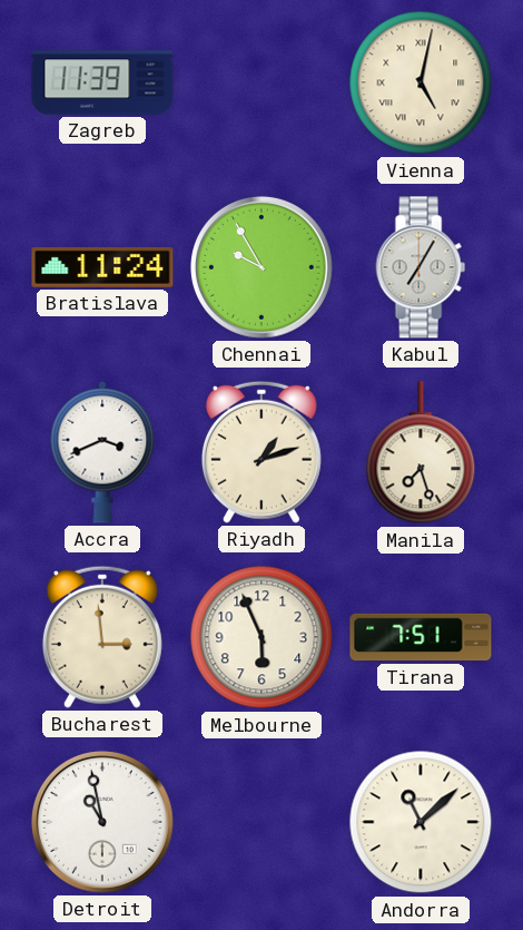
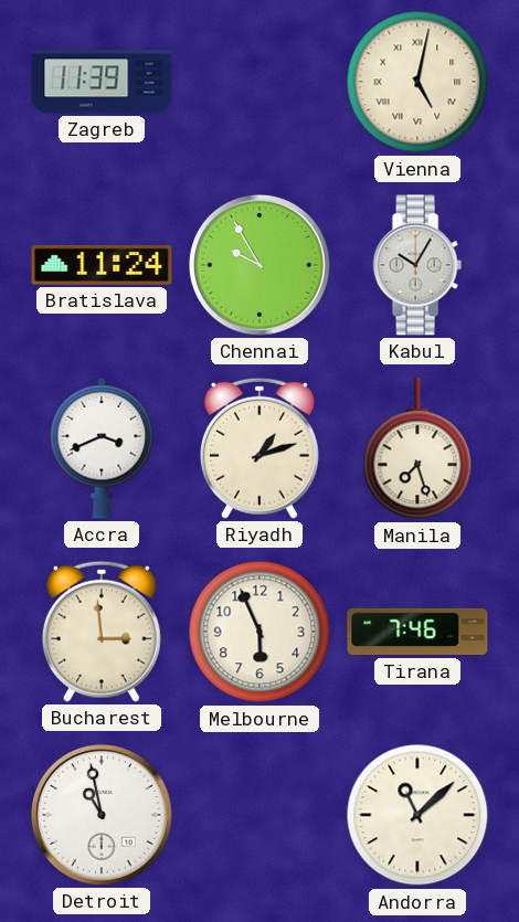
Kabul: 7:05 -> 10:05 (417, 265)
Tirana: 7:51 -> 7:46 (417, 632)
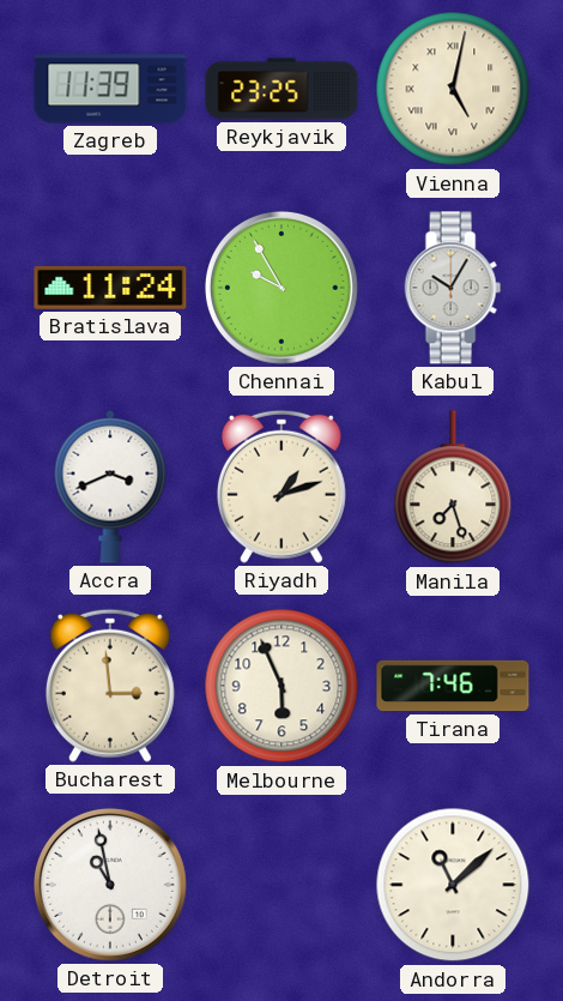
Reykjavik: none -> 23:25 (281, 89)
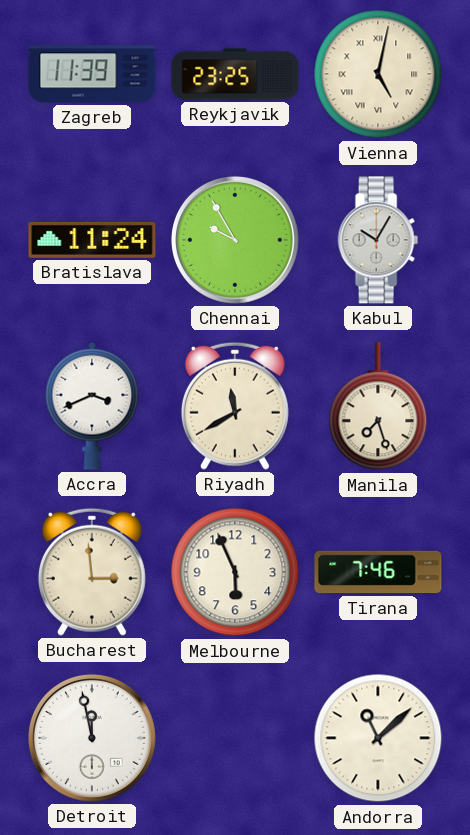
Riyadh: 1:12 -> 11:40 (235, 406)
Detroit: 10:58 -> 11:58 (92, 738)
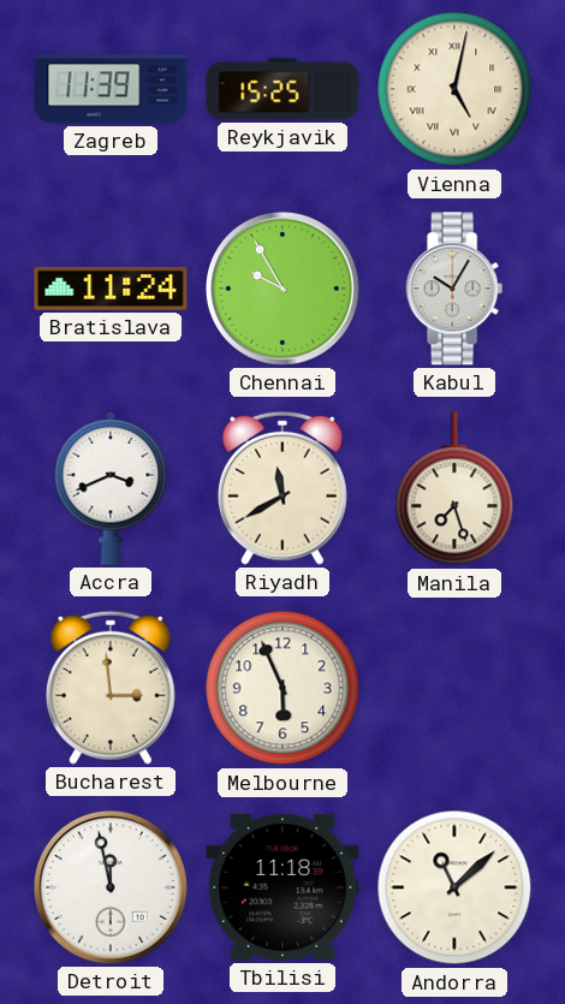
Reykjavik: 23:25 -> 15:25 (282, 89)
Tirana: 7:46 -> none (378, 572)
Tbilisi: none -> 11:18 (282, 887)
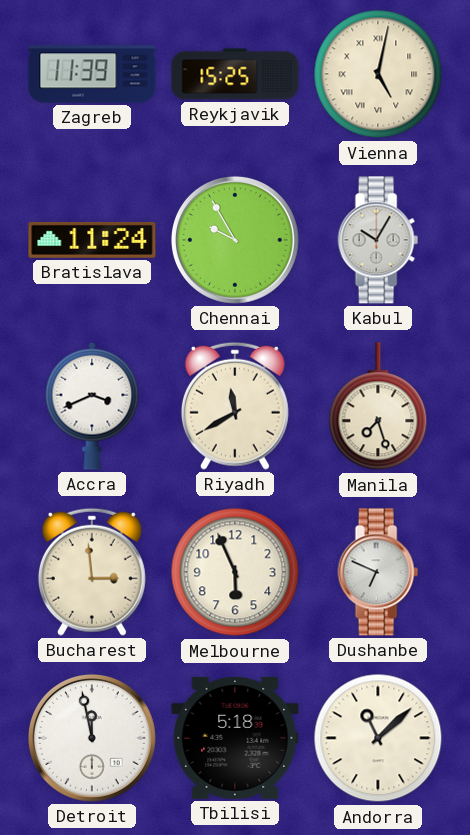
Dushanbe: none -> 6:49 (378, 572)
Tbilisi: 11:18 -> 5:18 (235, 738)
